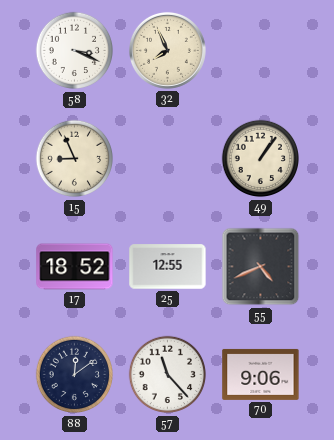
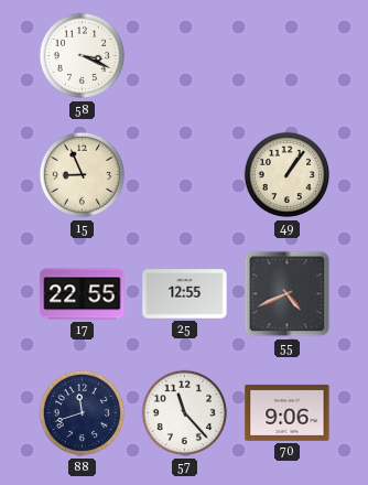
32: 7:56 -> none (167, 50)
17: 18:52 -> 22:55 (83, 294)
88: 12:09 -> 11:42 (83, 413)
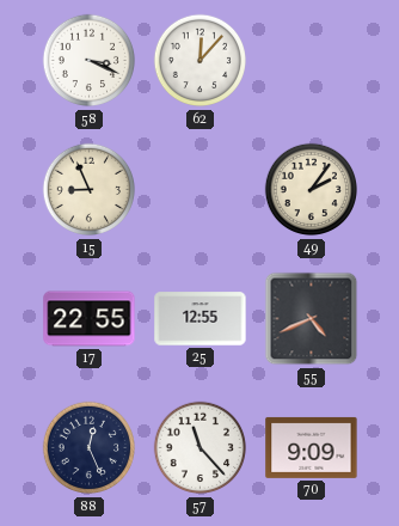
62: none -> 12:07 (201, 61)
49: 1:06 -> 2:06 (312, 190)
88: 11:42 -> 12:26 (90, 448)
70: 9:06 -> 9:09 (312, 447)
